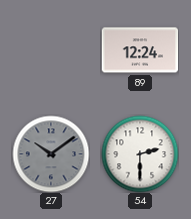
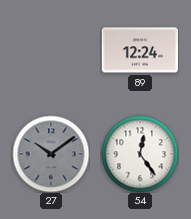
54: 2:30 -> 12:24 (140, 154)
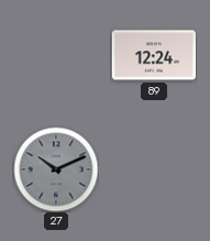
27: 10:09 -> 10:11 (56, 169)
54: 12:24 -> none (140, 154)
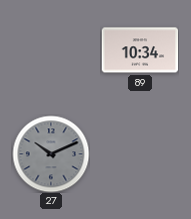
89: 12:24 -> 10:34 (140, 50)
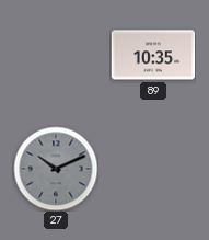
89: 10:34 -> 10:35 (153, 55)
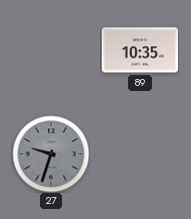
27: 10:11 -> 9:33 (51, 154)
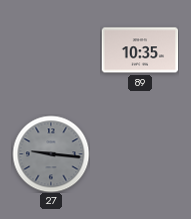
27: 9:33 -> 9:16 (51, 154)
